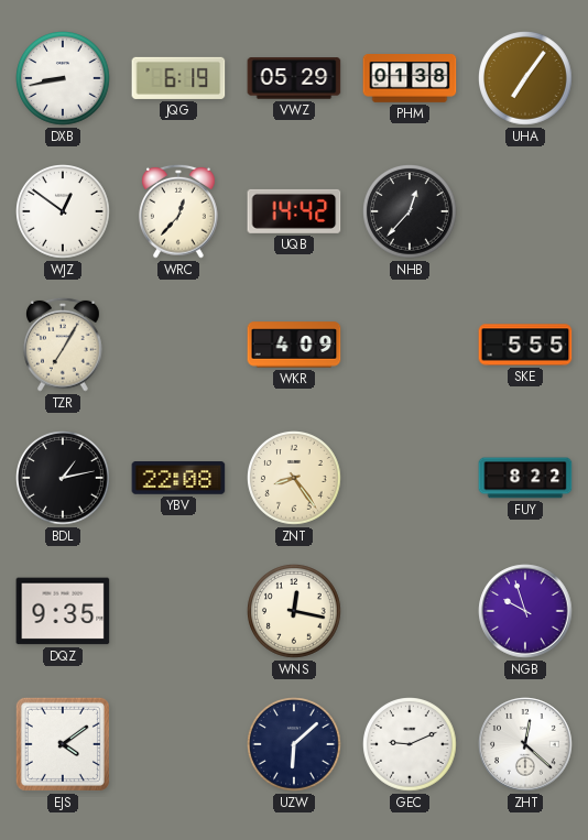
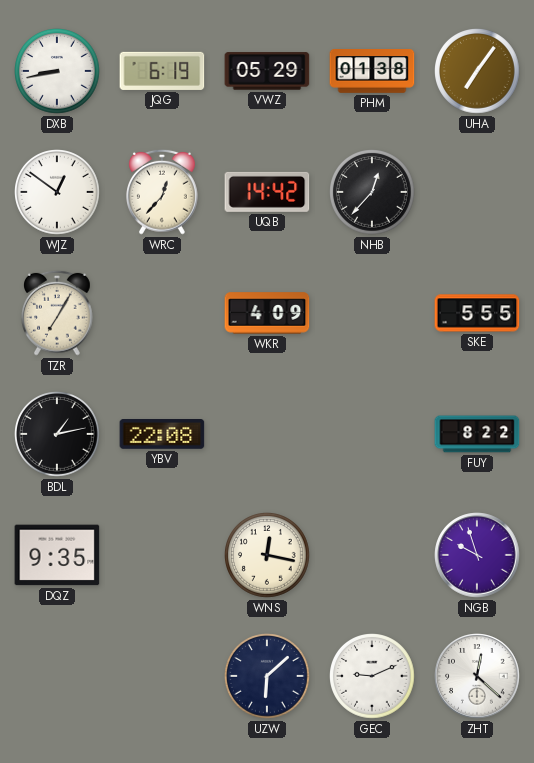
ZNT: 8:24 -> none (295, 479)
EJS: 4:09 -> none (63, 744)
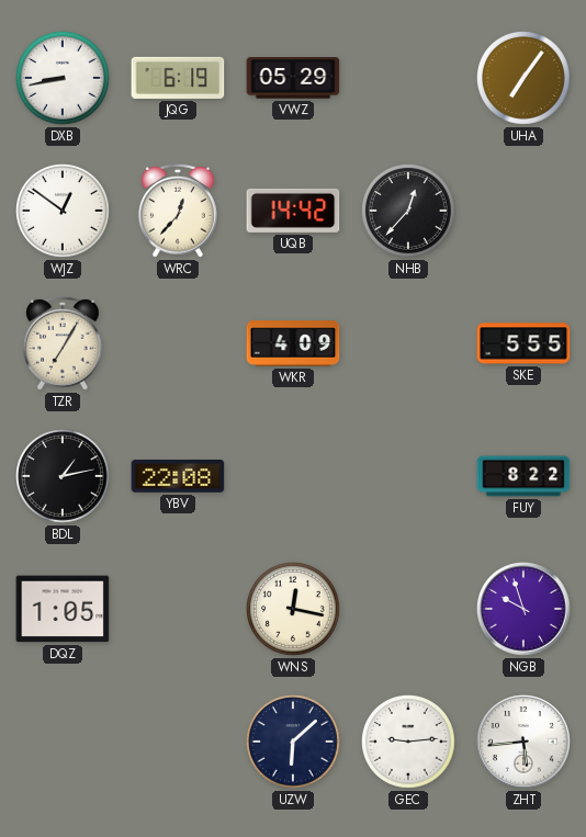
PHM: 01:38 -> none (372, 72)
DQZ: 9:35 -> 1:05 (63, 609)
GEC: 9:11 -> 9:14 (409, 743)
ZHT: 12:22 -> 5:44 (523, 742)
